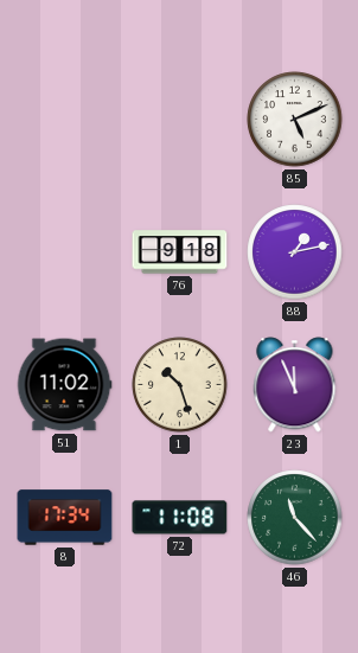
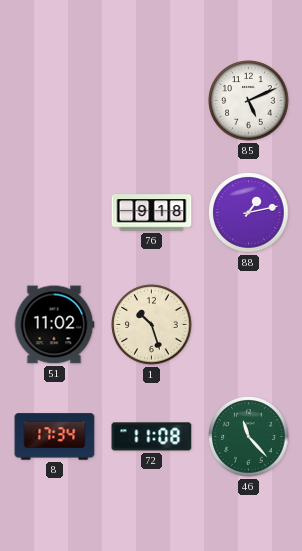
23: 11:56 -> none (295, 385)
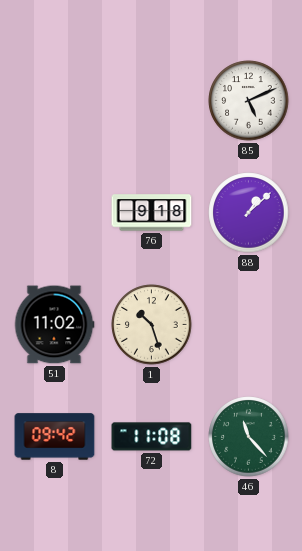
88: 1:13 -> 1:08 (249, 213)
8: 17:34 -> 09:42 (55, 437)
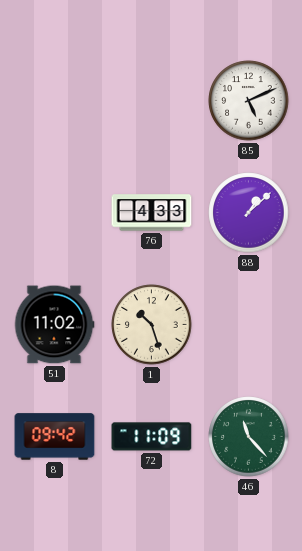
76: 9:18 -> 4:33 (152, 213)
72: 11:08 -> 11:09 (152, 437)
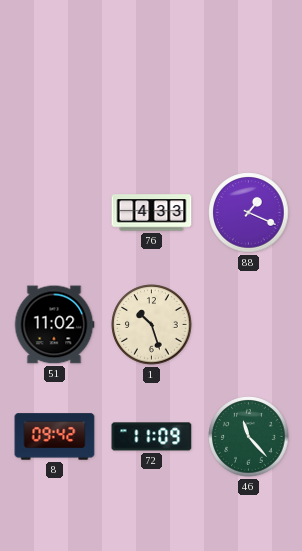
85: 5:11 -> none (249, 101)
88: 1:08 -> 1:19 (249, 213)
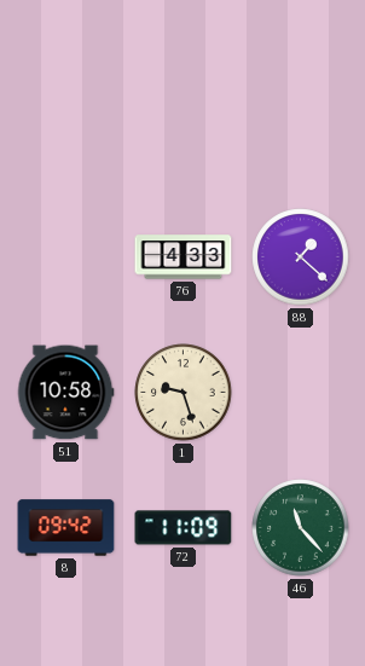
88: 1:19 -> 1:22 (301, 257)
51: 11:02 -> 10:58 (65, 393)
1: 10:27 -> 9:27 (184, 393)
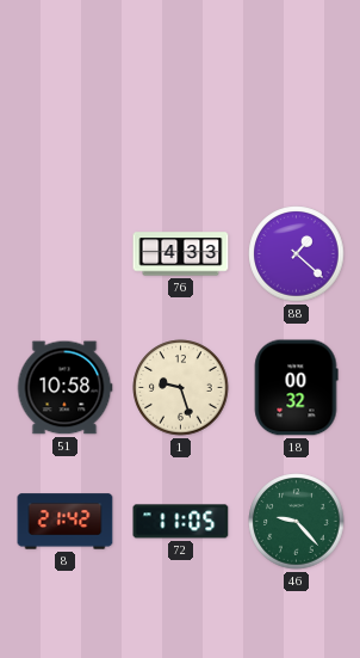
18: none -> 00:32 (296, 388)
8: 09:42 -> 21:42 (66, 522)
72: 11:09 -> 11:05 (181, 522)
46: 11:23 -> 9:23 (297, 522)
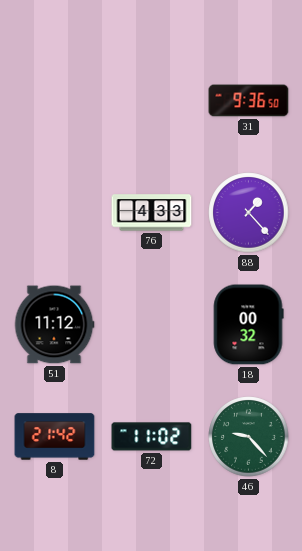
31: none -> 9:36 (249, 101)
88: 1:22 -> 1:23 (249, 213)
51: 10:58 -> 11:12 (54, 325)
1: 9:27 -> none (181, 388)
72: 11:05 -> 11:02 (152, 437)
